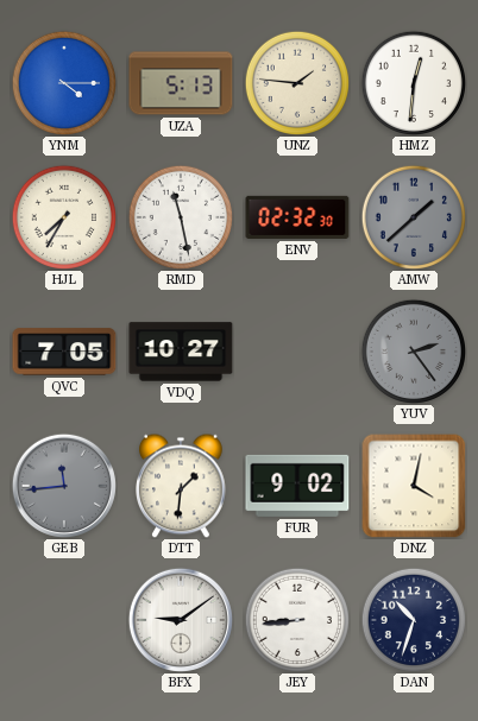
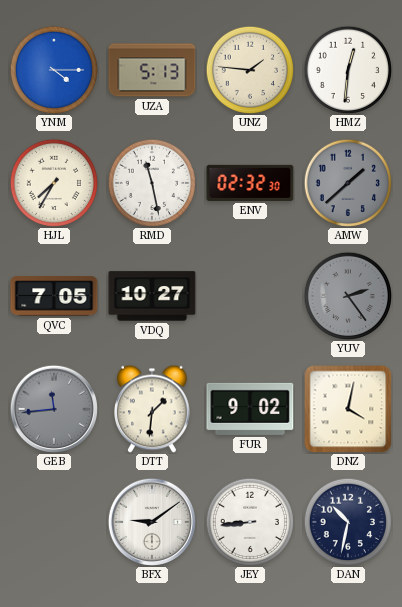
DAN: 10:33 -> 10:32 (347, 521)
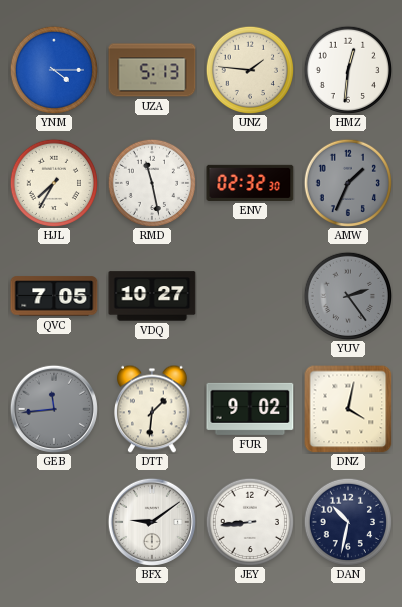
AMW: 1:38 -> 1:34 (347, 182)
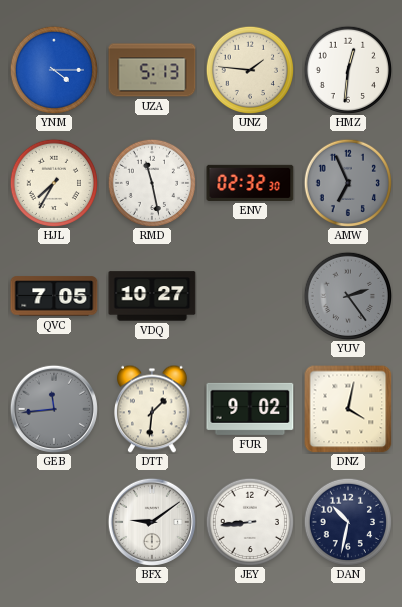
AMW: 1:34 -> 6:56 (347, 182)
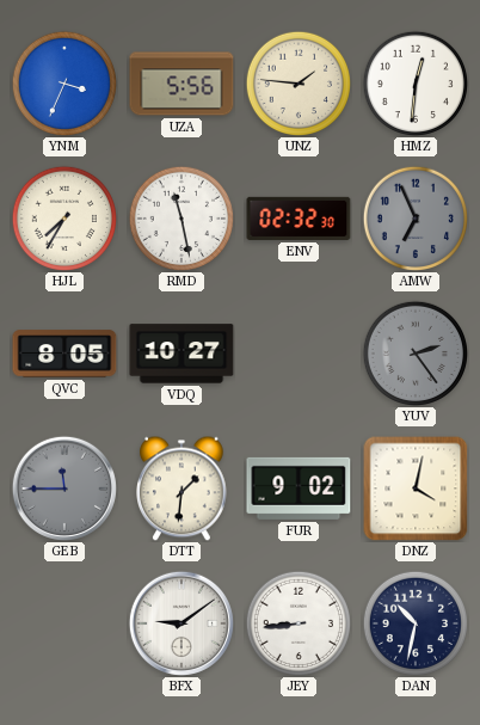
YNM: 4:15 -> 3:34 (63, 82)
UZA: 5:13 -> 5:56 (181, 84)
QVC: 7:05 -> 8:05 (64, 354)
GEB: 11:44 -> 11:45 (64, 489)
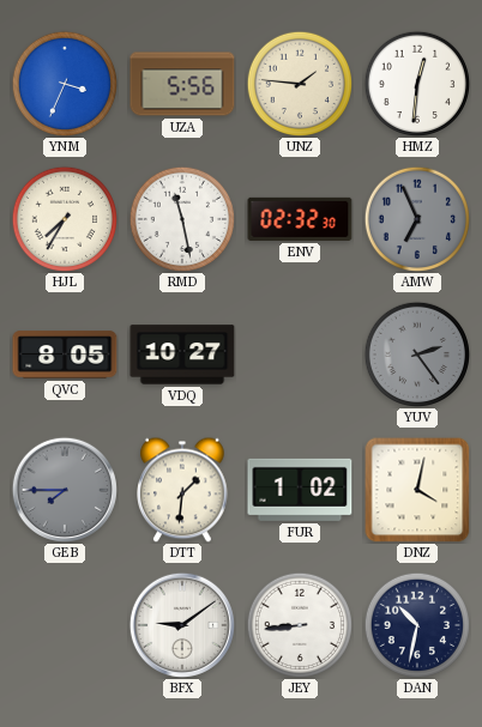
GEB: 11:45 -> 7:45 (65, 490)
FUR: 9:02 -> 1:02 (300, 490)
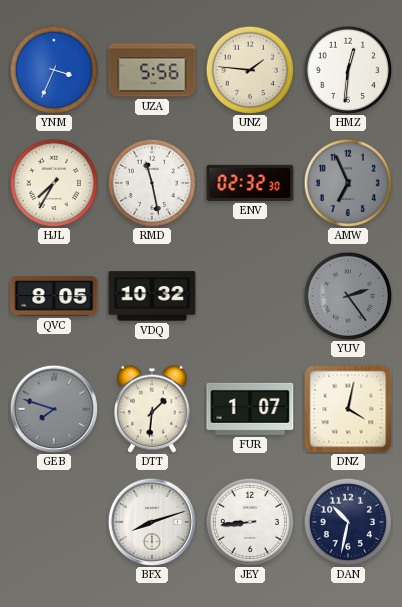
VDQ: 10:27 -> 10:32 (152, 296)
GEB: 7:45 -> 7:48 (54, 409)
FUR: 1:02 -> 1:07 (250, 409)
BFX: 9:09 -> 8:12 (152, 522)
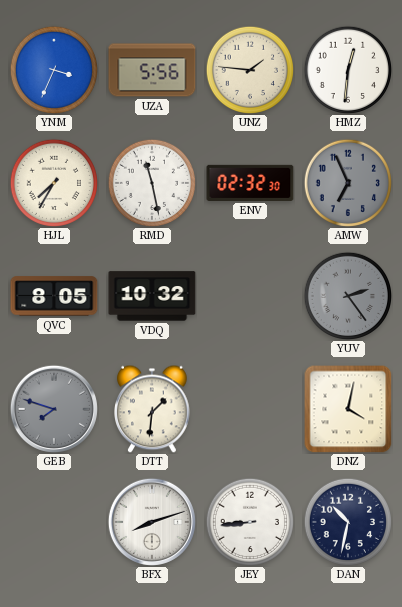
FUR: 1:07 -> none (250, 409)
